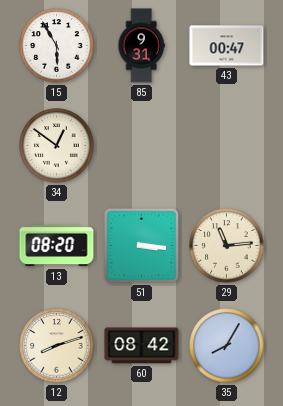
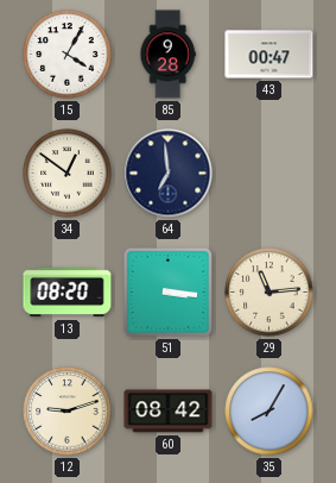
15: 5:55 -> 4:05 (68, 55)
85: 9:31 -> 9:28 (167, 55)
64: none -> 6:59 (169, 174)
12: 8:12 -> 9:12 (68, 412)
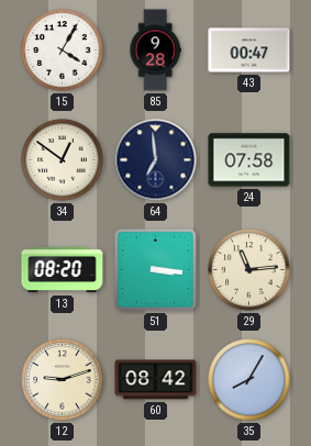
24: none -> 07:58 (249, 160)
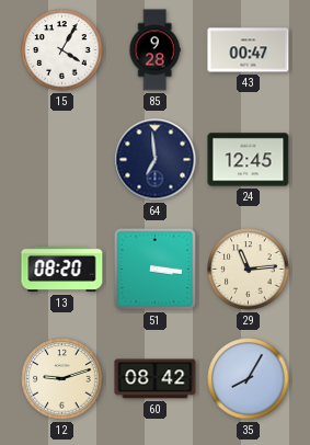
34: 12:51 -> none (63, 160)
24: 07:58 -> 12:45 (249, 160)
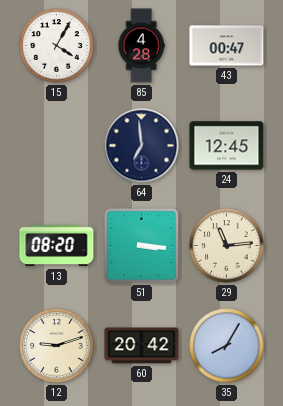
85: 9:28 -> 4:28 (141, 46)
60: 08:42 -> 20:42 (142, 346)
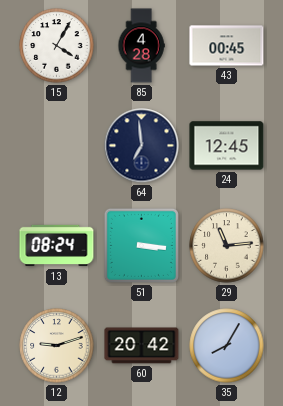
43: 00:47 -> 00:45 (227, 46)
13: 08:20 -> 08:24 (57, 246)
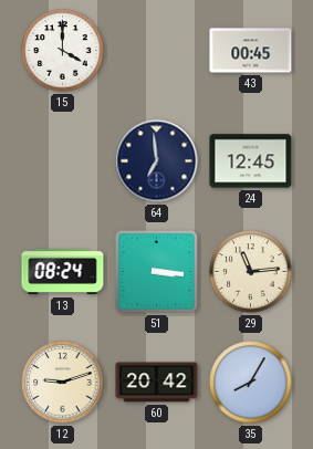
15: 4:05 -> 4:00 (63, 51)
85: 4:28 -> none (141, 46)
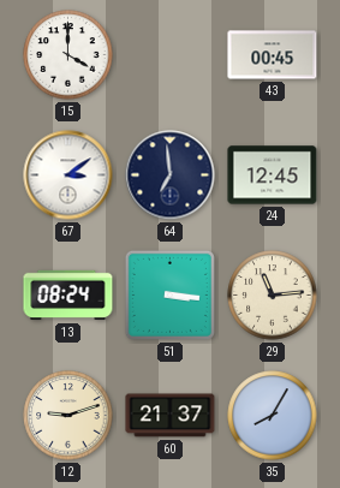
67: none -> 3:09 (68, 175)
60: 20:42 -> 21:37 (171, 416)
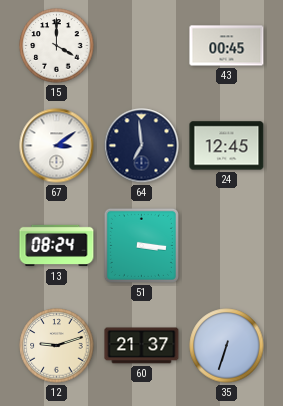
29: 11:14 -> none (273, 296)
35: 8:05 -> 6:33 (227, 346)
